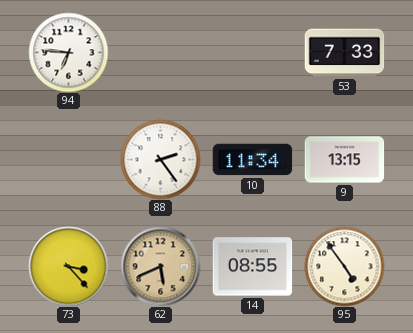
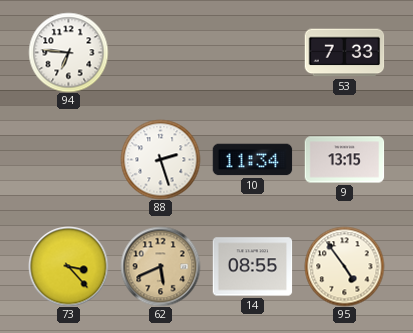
88: 2:24 -> 2:27 (160, 159)
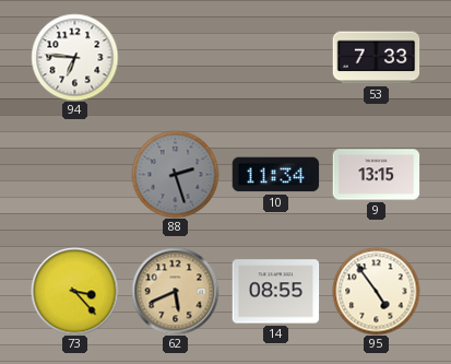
88 dial: white -> grey (175, 174)
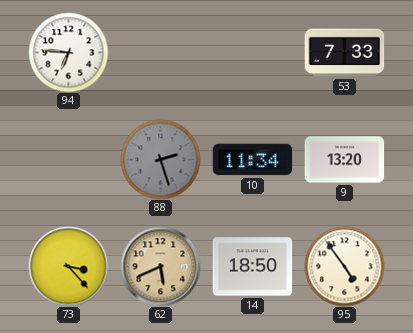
9: 13:15 -> 13:20 (344, 160)
14: 08:55 -> 18:50 (252, 267)
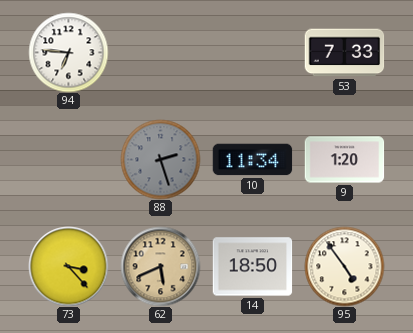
9: 13:20 -> 1:20 (344, 160)
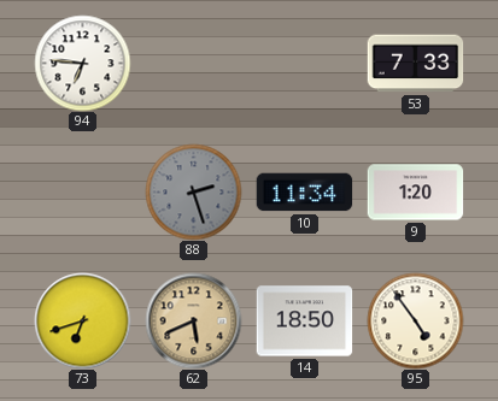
73: 3:23 -> 6:42 (82, 320)
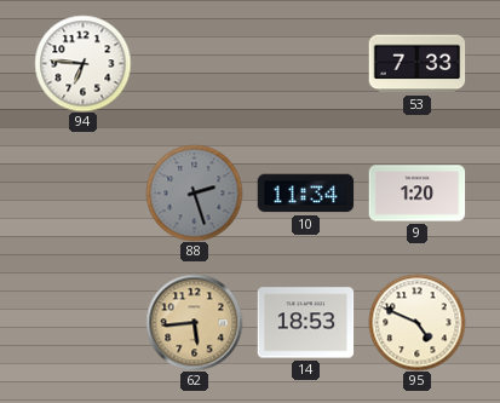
73: 6:42 -> none (82, 320)
62: 5:41 -> 5:44 (194, 322)
14: 18:50 -> 18:53 (305, 323)
95: 4:54 -> 4:49 (416, 322)
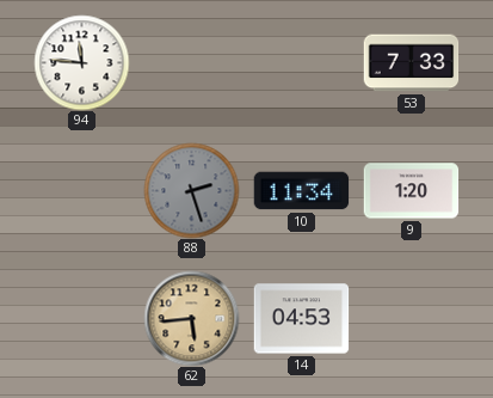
94: 6:46 -> 11:46 (81, 62)
14: 18:53 -> 04:53 (301, 319)
95: 4:49 -> none (416, 322)
